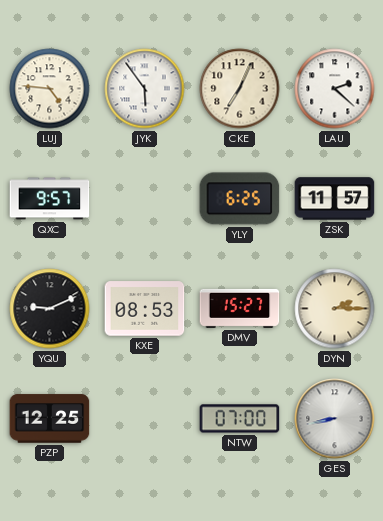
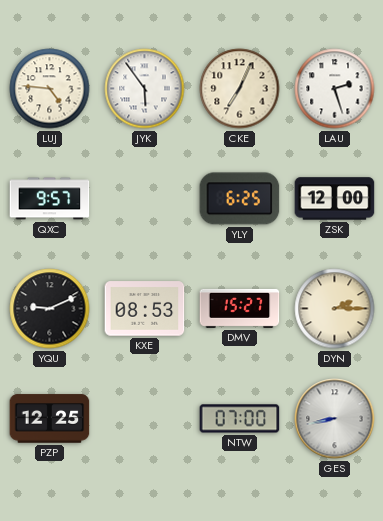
LAU: 2:22 -> 2:27 (335, 89)
ZSK: 11:57 -> 12:00 (335, 199)
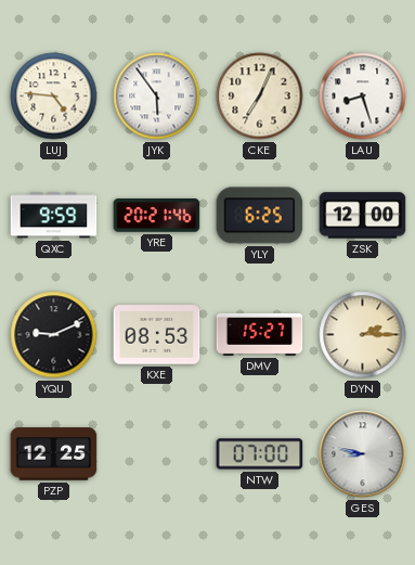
LAU: 2:27 -> 8:27 (363, 97)
QXC: 9:57 -> 9:59 (54, 216)
YRE: none -> 20:21 (157, 216)
GES: 8:43 -> 8:47 (363, 454)
